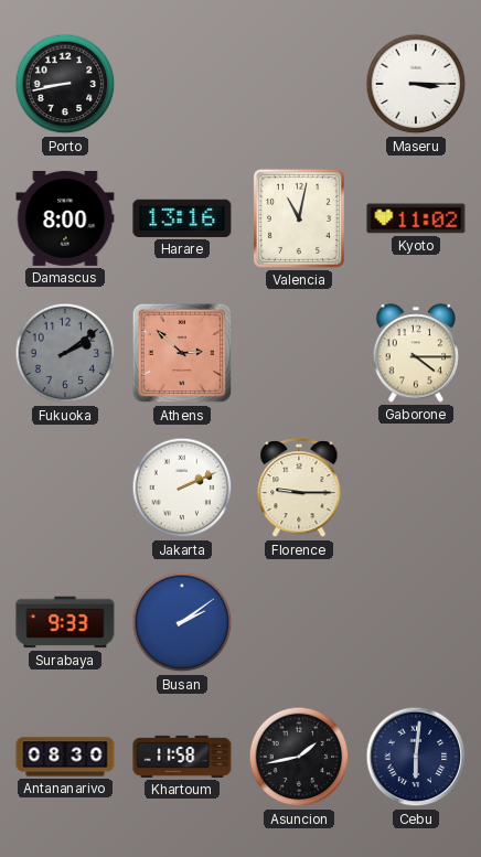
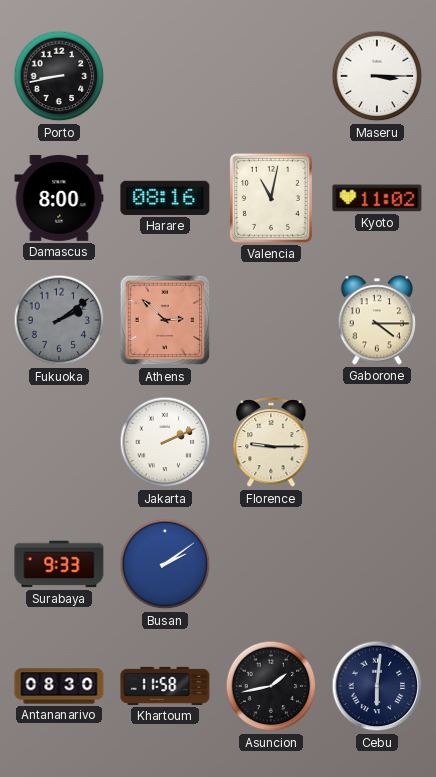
Harare: 13:16 -> 08:16 (165, 198)
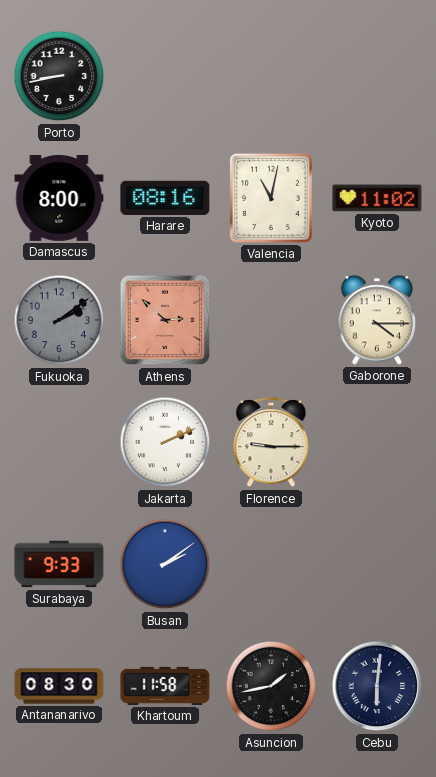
Maseru: 3:15 -> none (377, 76)
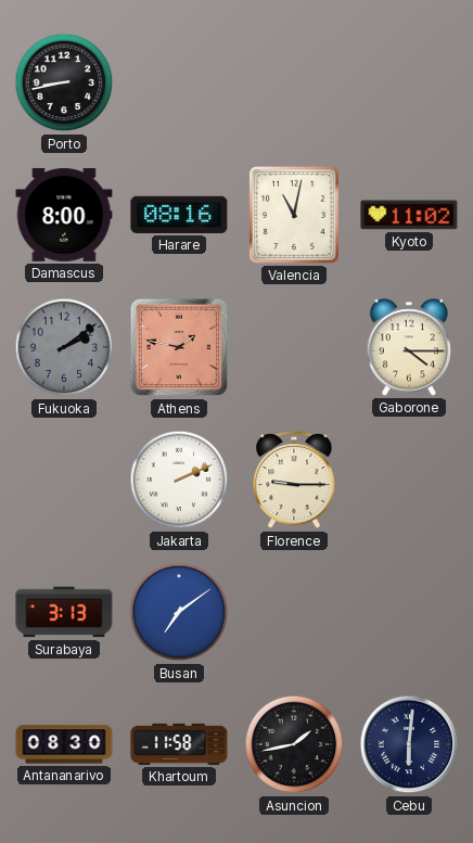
Athens: 2:52 -> 1:47 (179, 347)
Surabaya: 9:33 -> 3:13 (64, 612)
Busan: 2:09 -> 7:09 (179, 612)
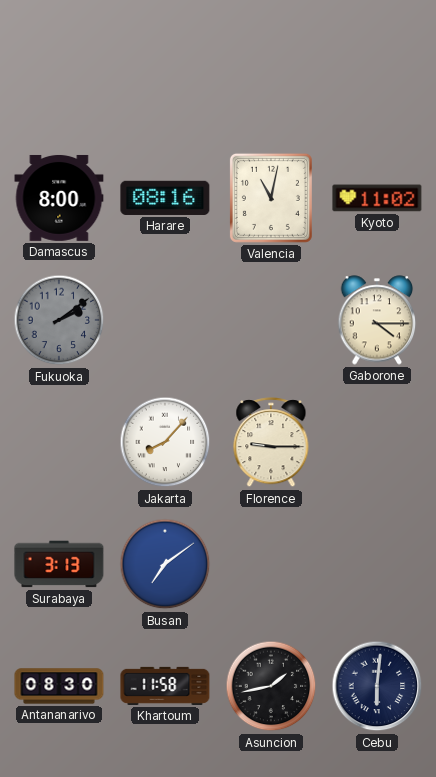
Porto: 8:43 -> none (64, 82)
Athens: 1:47 -> none (179, 347)
Jakarta: 2:11 -> 8:07 (165, 442)
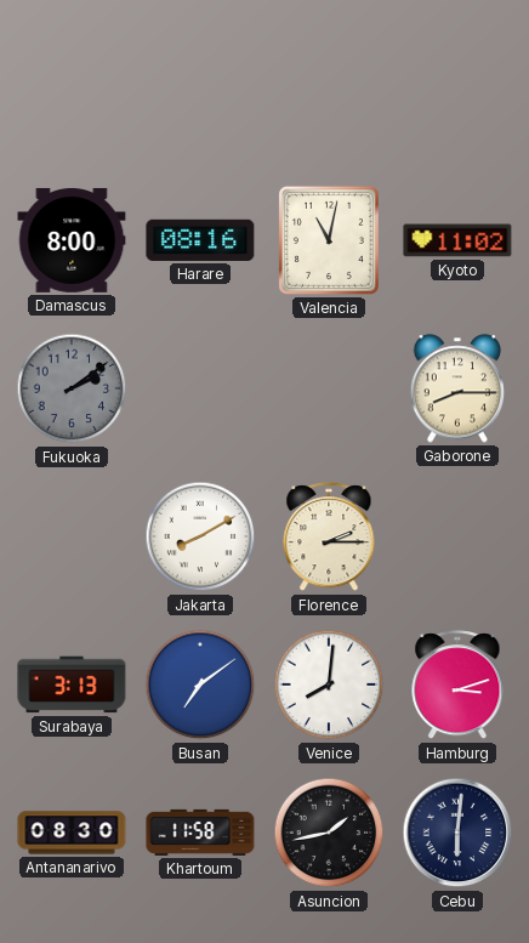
Gaborone: 4:15 -> 8:15 (457, 388)
Jakarta: 8:07 -> 8:10 (200, 536)
Florence: 9:15 -> 2:15 (329, 538)
Venice: none -> 8:01 (329, 684)
Hamburg: none -> 3:12 (457, 686)
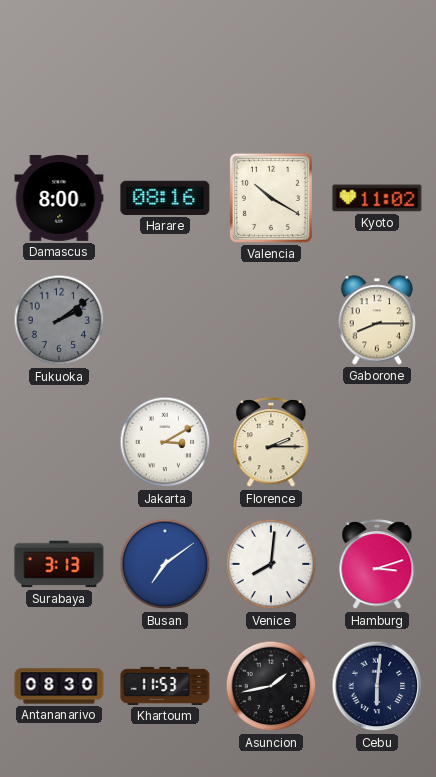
Valencia: 11:02 -> 10:20 (271, 198)
Jakarta: 8:10 -> 3:10 (165, 442)
Khartoum: 11:58 -> 11:53 (165, 686)
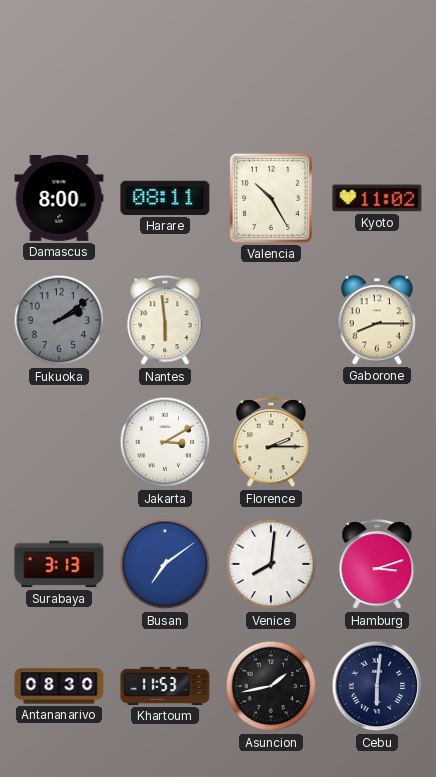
Harare: 08:16 -> 08:11 (165, 198)
Valencia: 10:20 -> 10:25 (271, 198)
Nantes: none -> 5:59 (165, 321)
